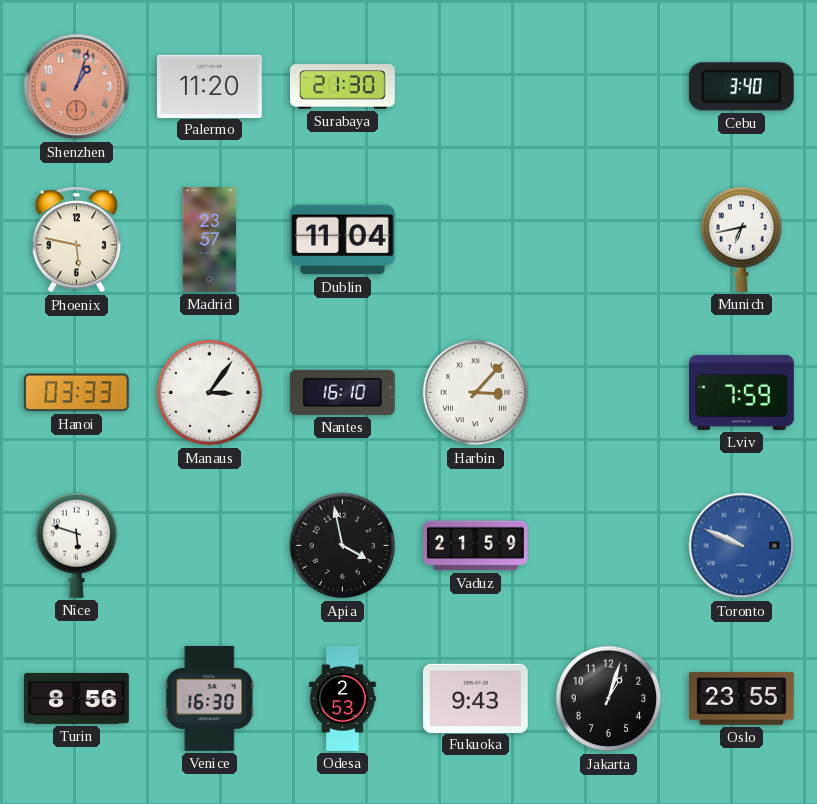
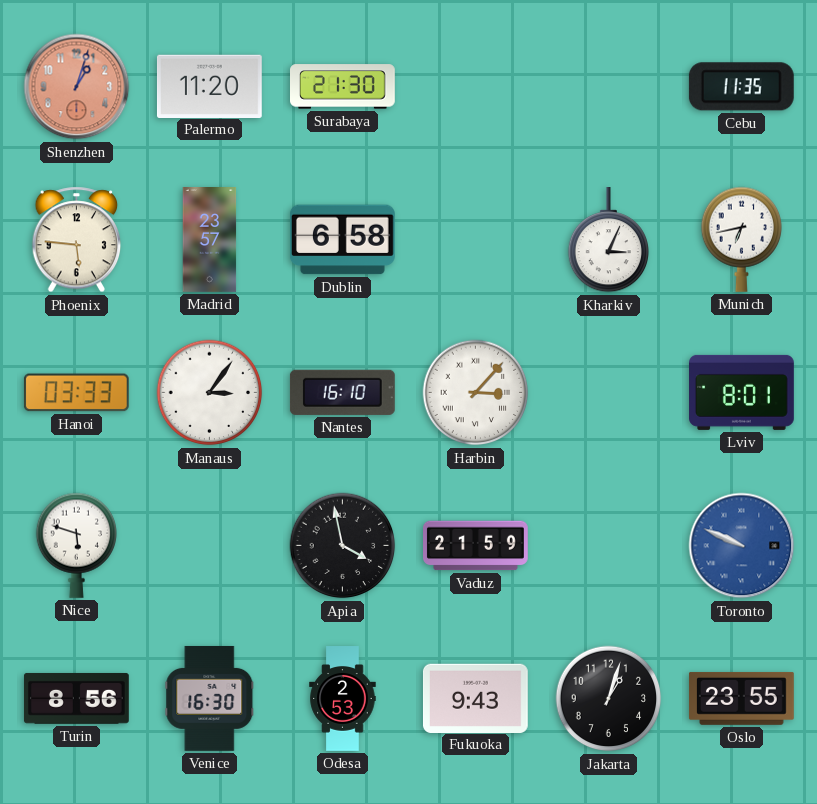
Cebu: 3:40 -> 11:35 (741, 87)
Phoenix: 5:47 -> 5:46 (77, 240)
Dublin: 11:04 -> 6:58 (342, 240)
Kharkiv: none -> 3:04 (609, 240)
Lviv: 7:59 -> 8:01 (742, 392)
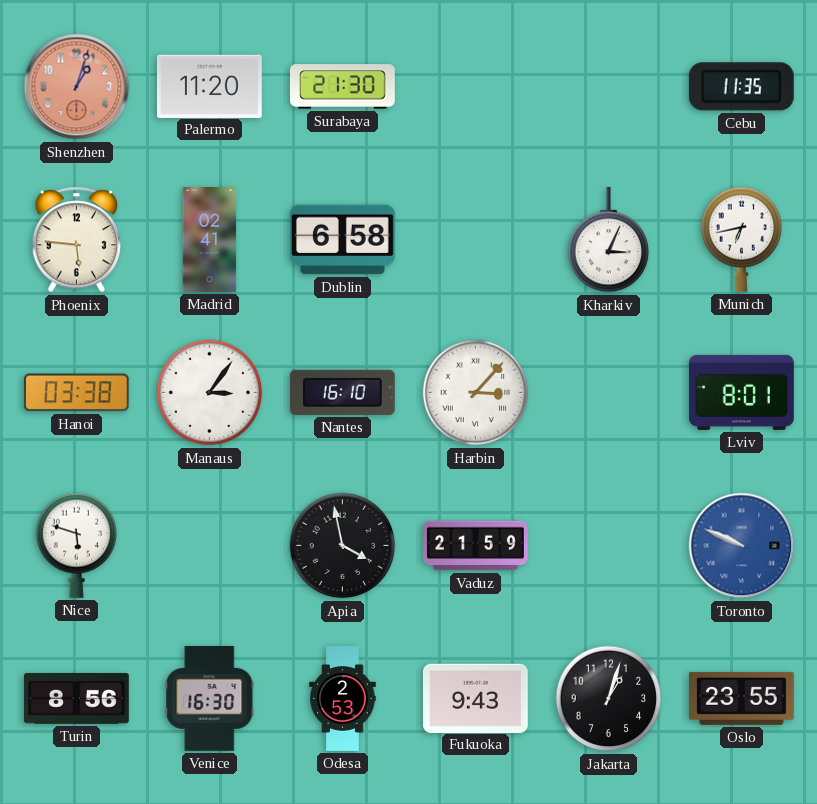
Madrid: 23:57 -> 02:41 (210, 240)
Hanoi: 03:33 -> 03:38 (76, 393)
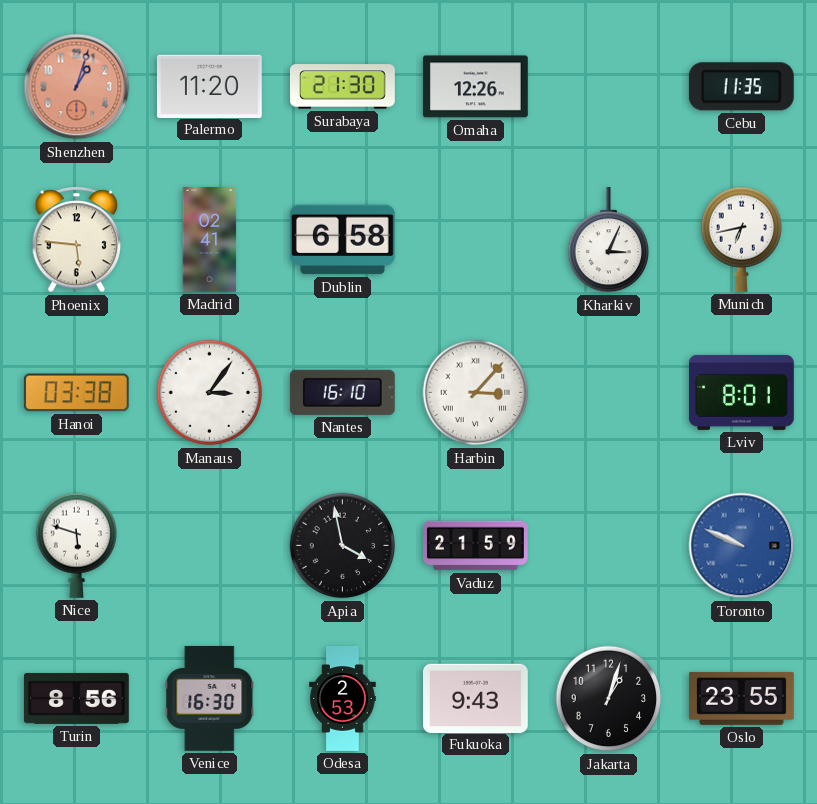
Omaha: none -> 12:26 (475, 87)
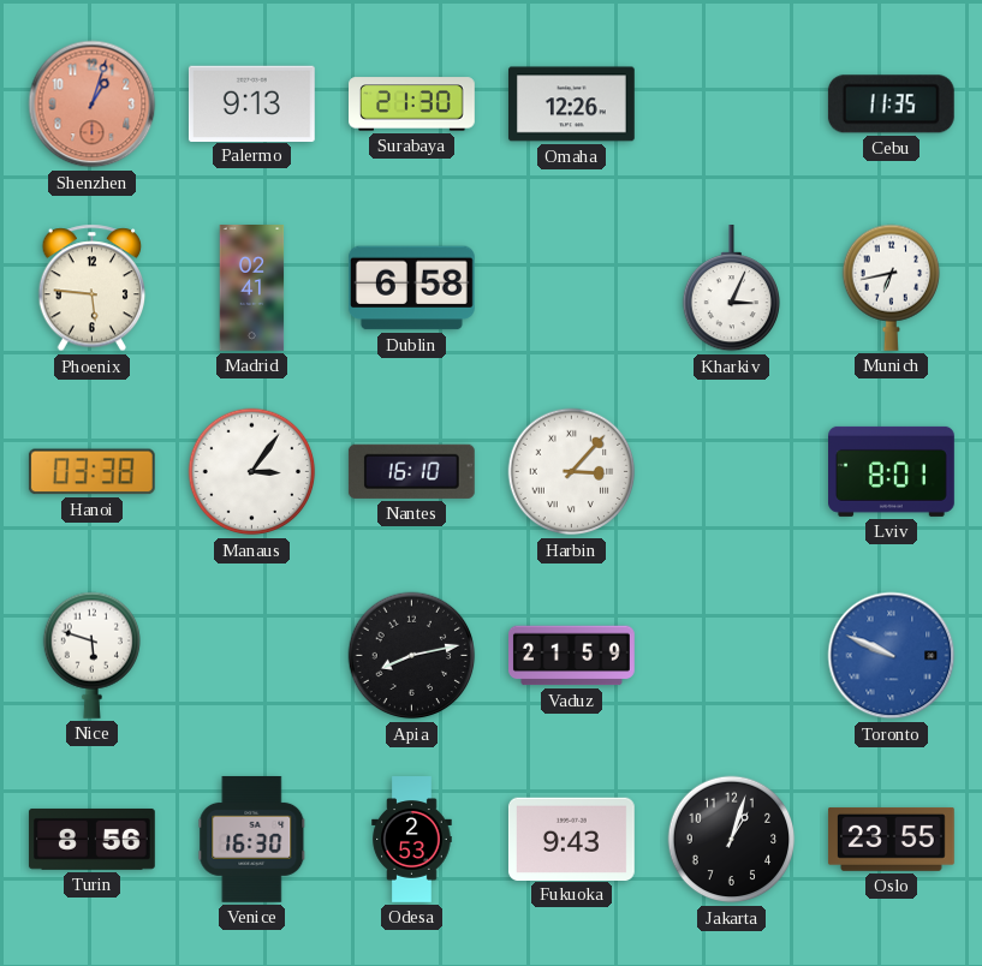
Palermo: 11:20 -> 9:13 (251, 103)
Apia: 3:58 -> 8:13 (412, 656)
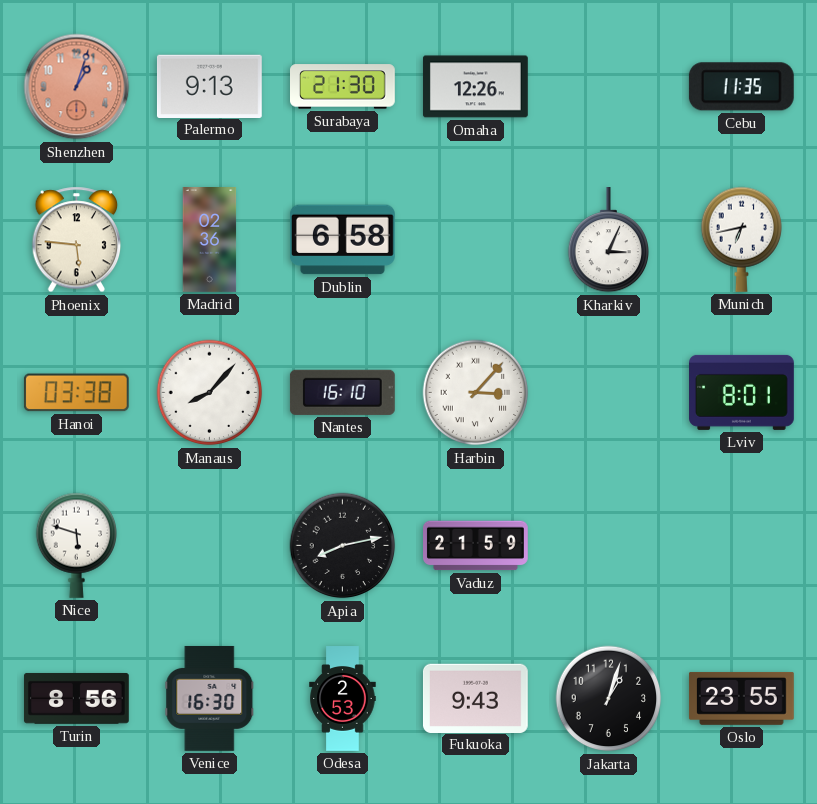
Madrid: 02:41 -> 02:36 (210, 240)
Manaus: 3:06 -> 8:07 (210, 393)
Toronto: 9:49 -> none (892, 656)
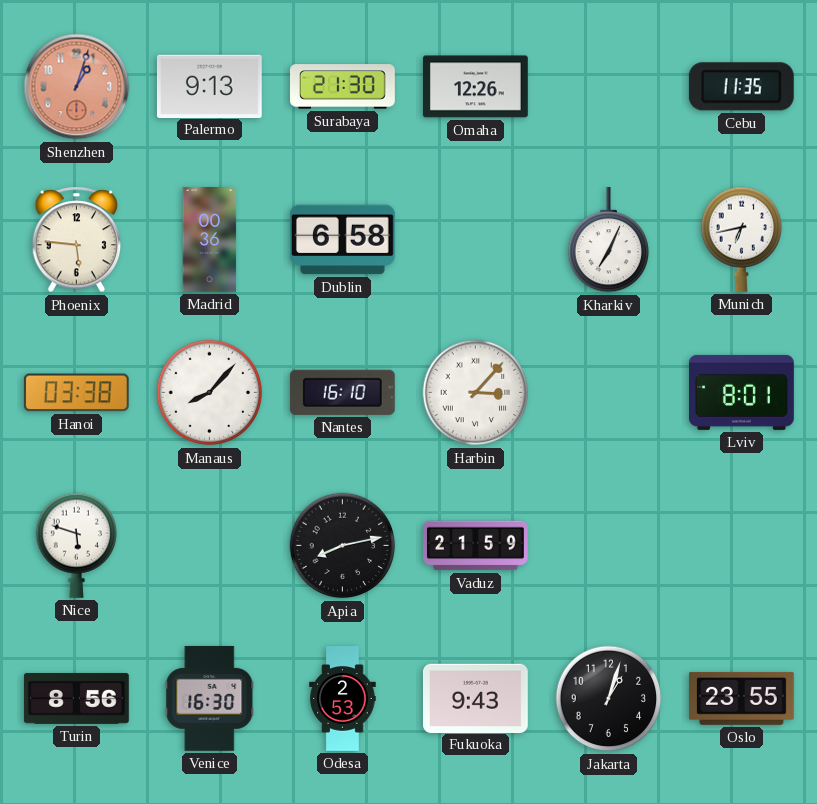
Madrid: 02:36 -> 00:36 (210, 240)
Kharkiv: 3:04 -> 7:04 (609, 240)
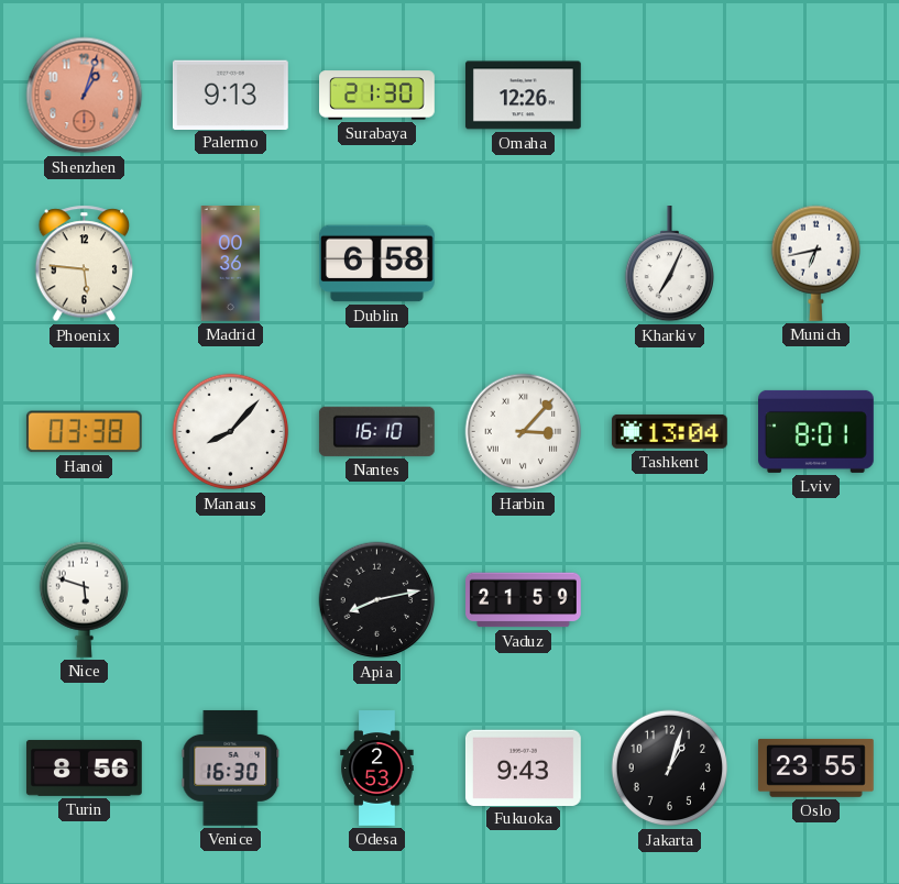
Cebu: 11:35 -> none (741, 87)
Tashkent: none -> 13:04 (669, 432)
